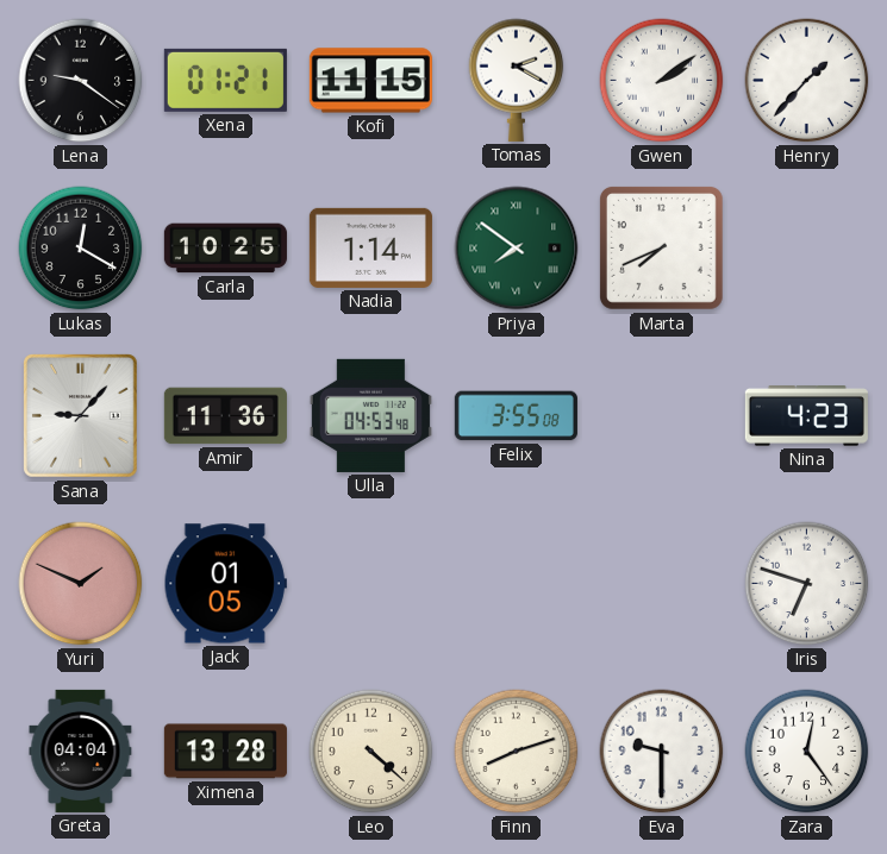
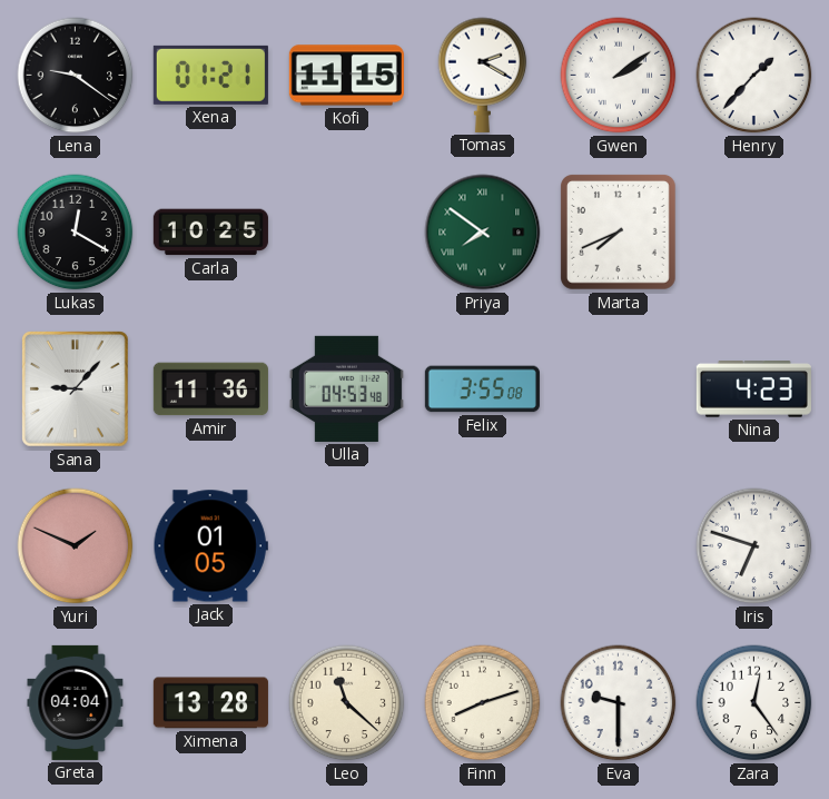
Nadia: 1:14 -> none (370, 247)
Leo: 4:22 -> 11:22 (347, 703)
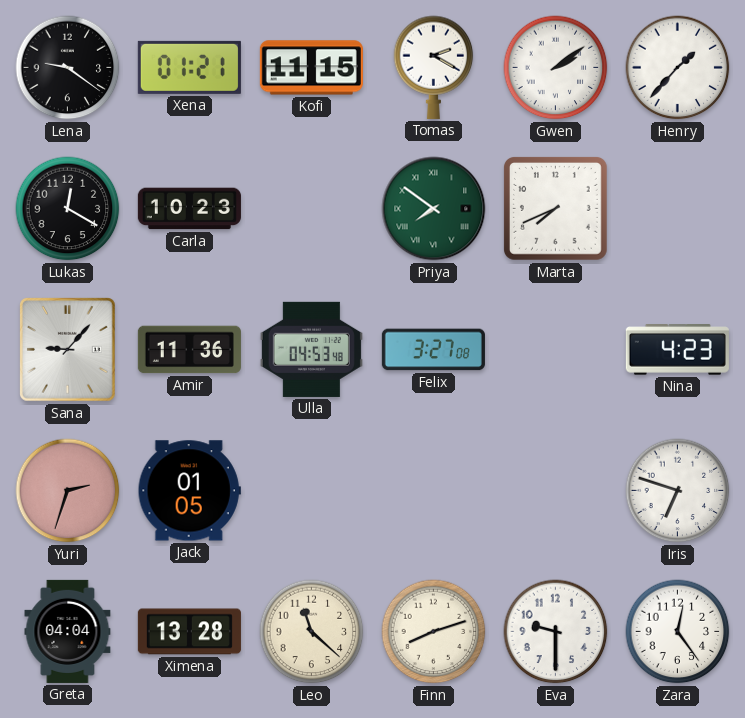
Carla: 10:25 -> 10:23 (189, 209)
Felix: 3:55 -> 3:27 (433, 350)
Yuri: 1:49 -> 2:33 (68, 491)
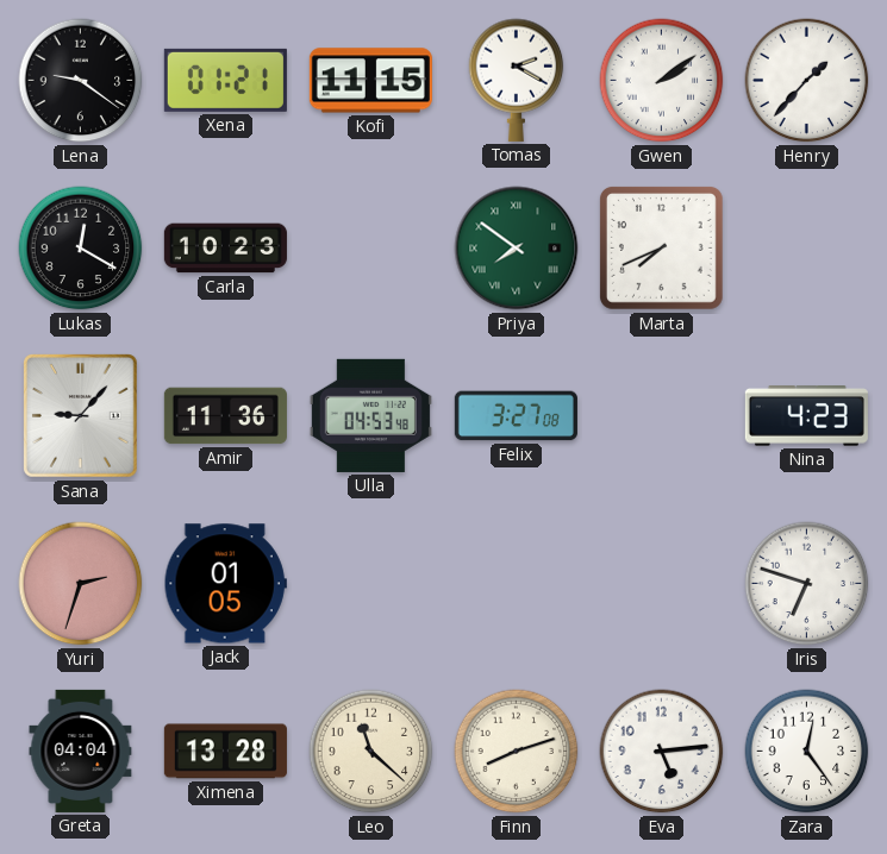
Eva: 9:30 -> 5:14 (662, 752)
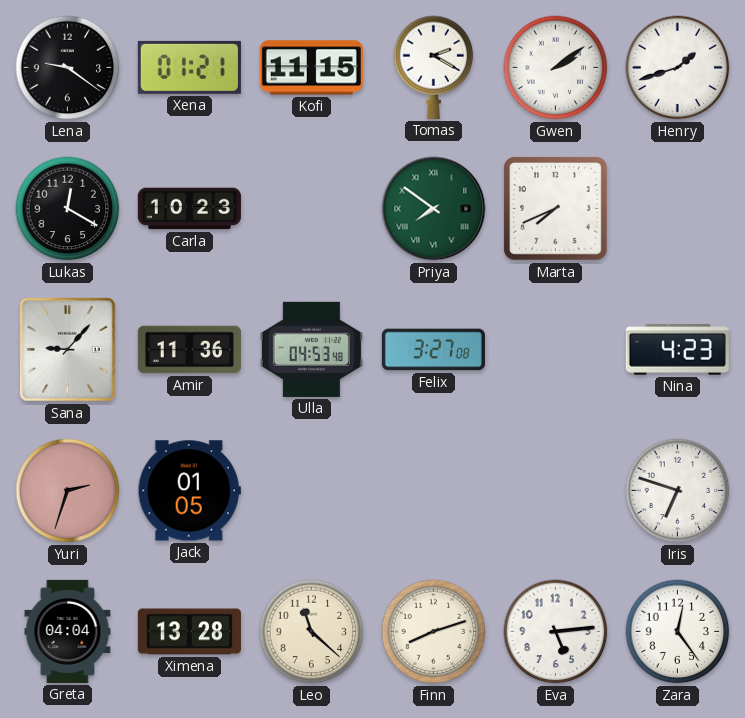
Henry: 1:37 -> 1:42 (678, 68)
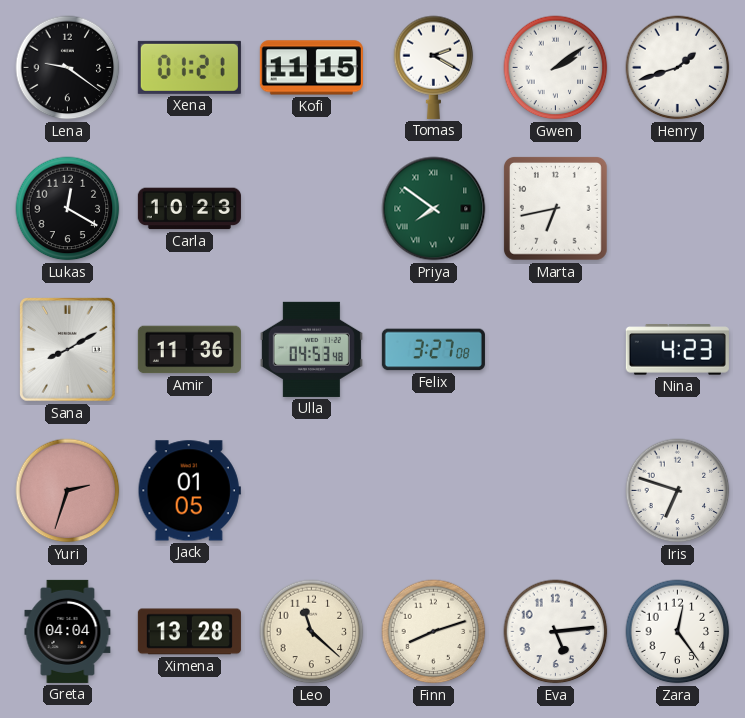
Marta: 7:41 -> 6:43 (555, 208)
Sana: 9:07 -> 8:10 (68, 350)
